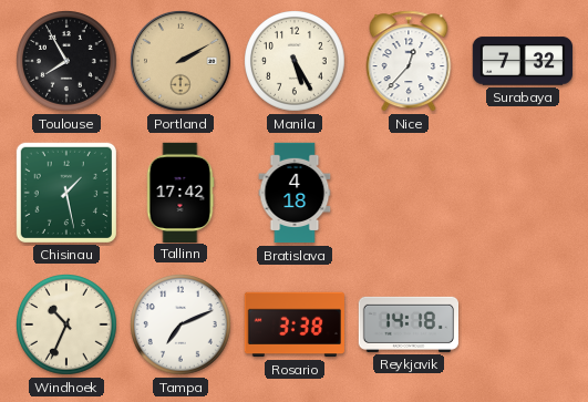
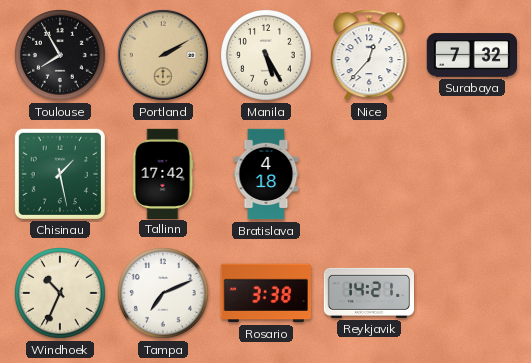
Reykjavik: 14:18 -> 14:21 (368, 293)
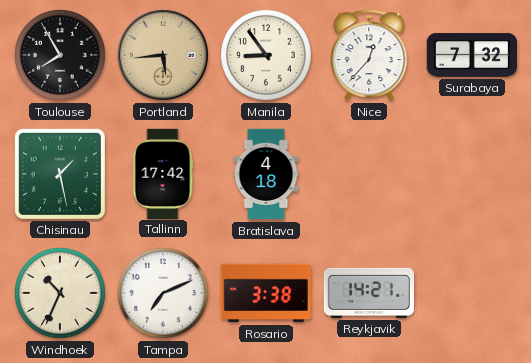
Portland: 2:10 -> 5:44 (163, 55)
Manila: 5:25 -> 8:54 (267, 56)
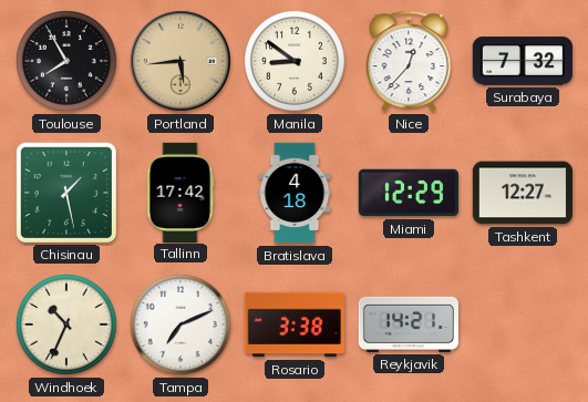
Manila: 8:54 -> 8:51 (296, 62)
Miami: none -> 12:29 (408, 193)
Tashkent: none -> 12:27 (522, 193)
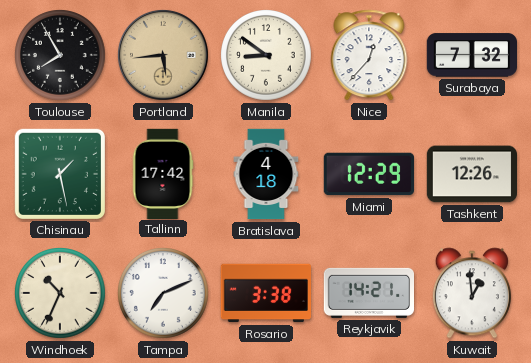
Tashkent: 12:27 -> 12:26 (471, 174)
Kuwait: none -> 12:59 (472, 293)
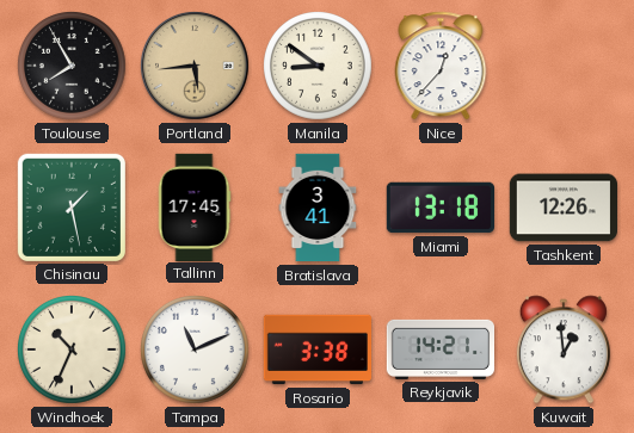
Surabaya: 7:32 -> none (471, 55)
Tallinn: 17:42 -> 17:45 (195, 206)
Bratislava: 4:18 -> 3:41 (318, 208)
Miami: 12:29 -> 13:18 (439, 208)
Tampa: 7:11 -> 11:11 (196, 351)
